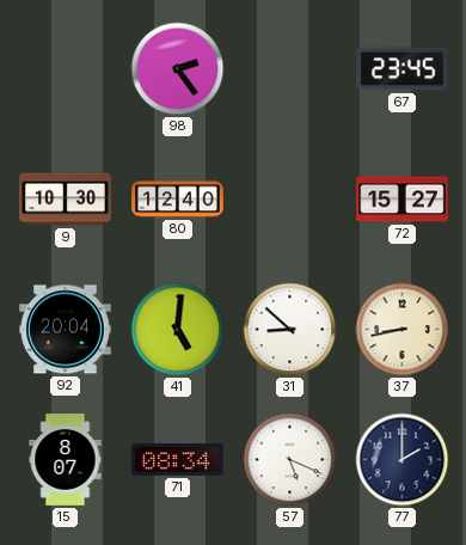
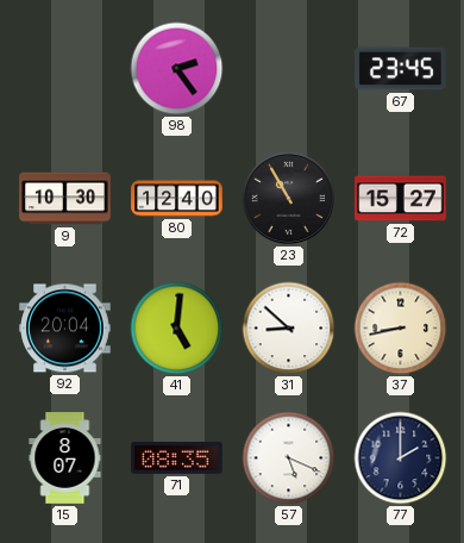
23: none -> 10:55 (289, 199)
71: 08:34 -> 08:35 (177, 458)
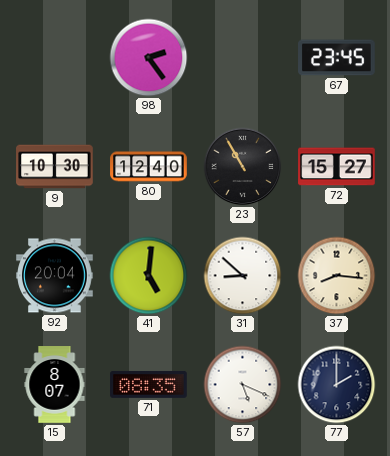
37: 8:43 -> 8:16 (337, 276)
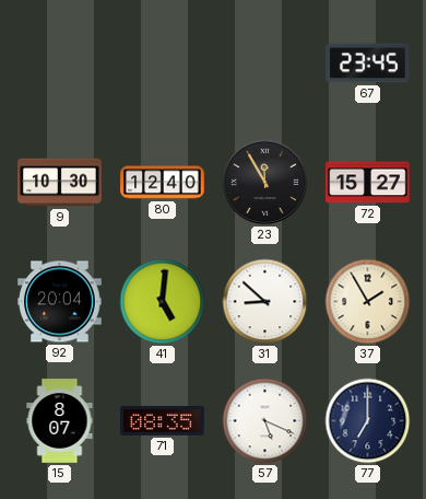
98: 2:24 -> none (149, 58)
23: 10:55 -> 11:55 (265, 183)
37: 8:16 -> 1:55 (368, 302)
77: 2:00 -> 7:00 (368, 421)
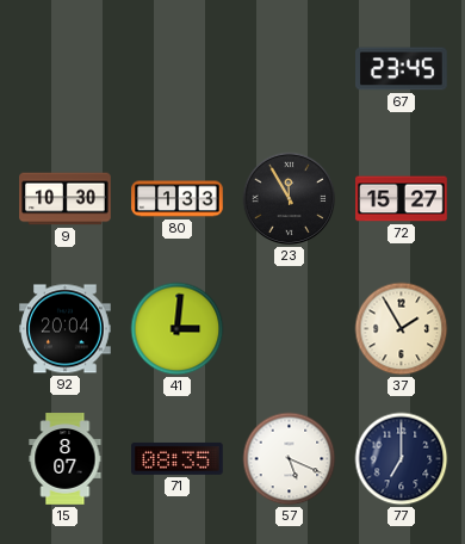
80: 12:40 -> 1:33 (178, 199)
41: 5:01 -> 3:01 (178, 329)
31: 8:52 -> none (265, 302)
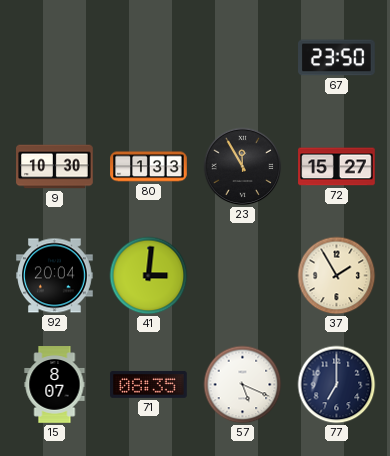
67: 23:45 -> 23:50 (337, 58)
